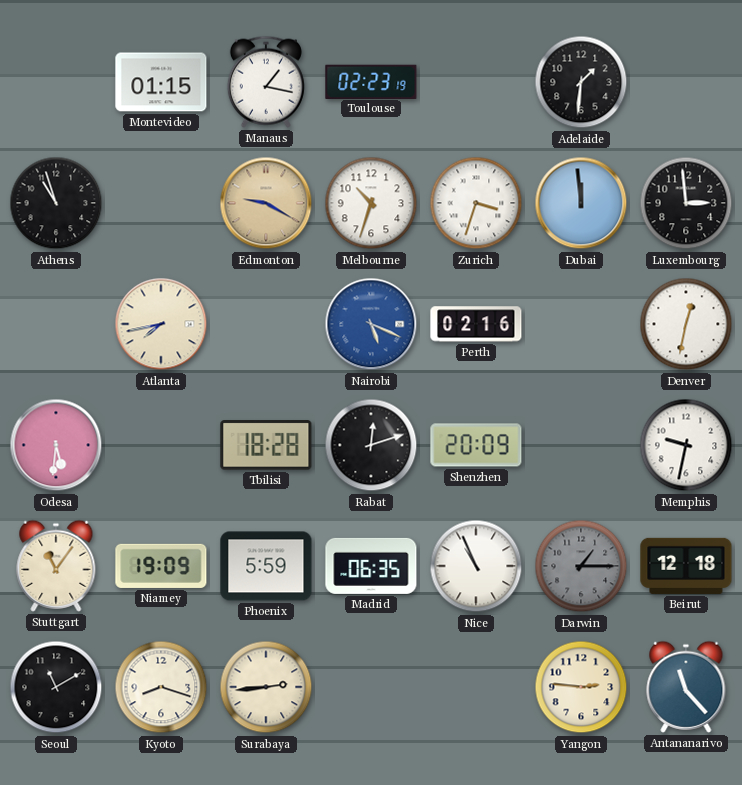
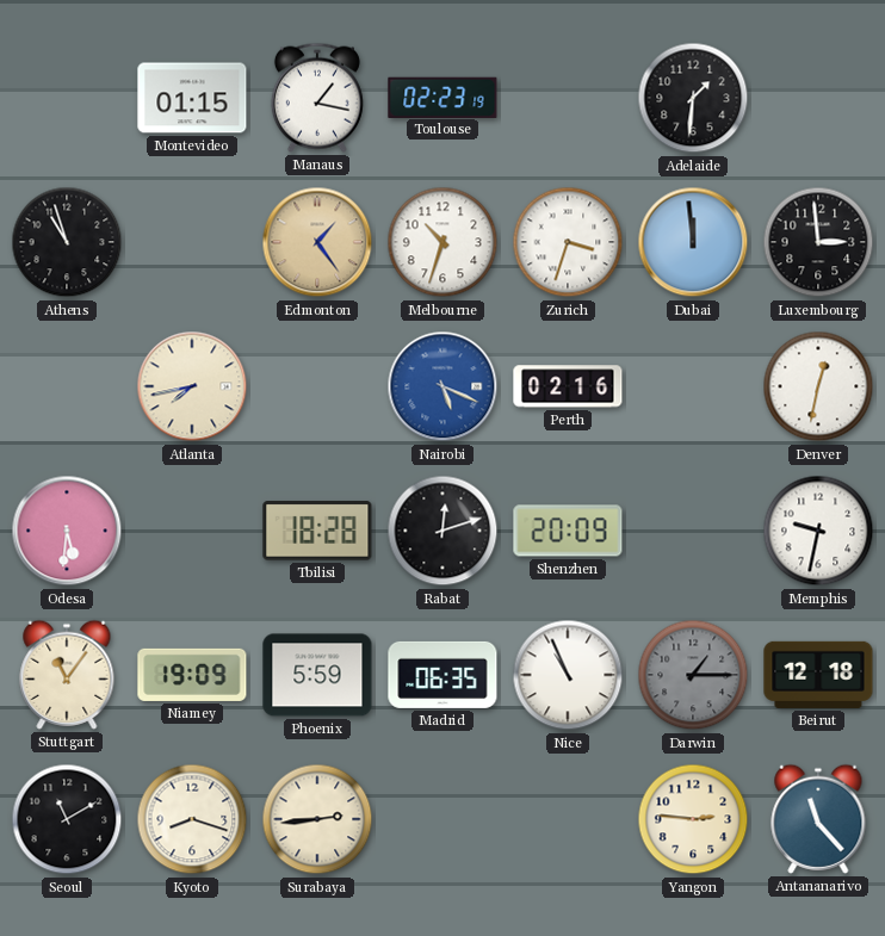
Edmonton: 9:20 -> 1:24 (317, 242)
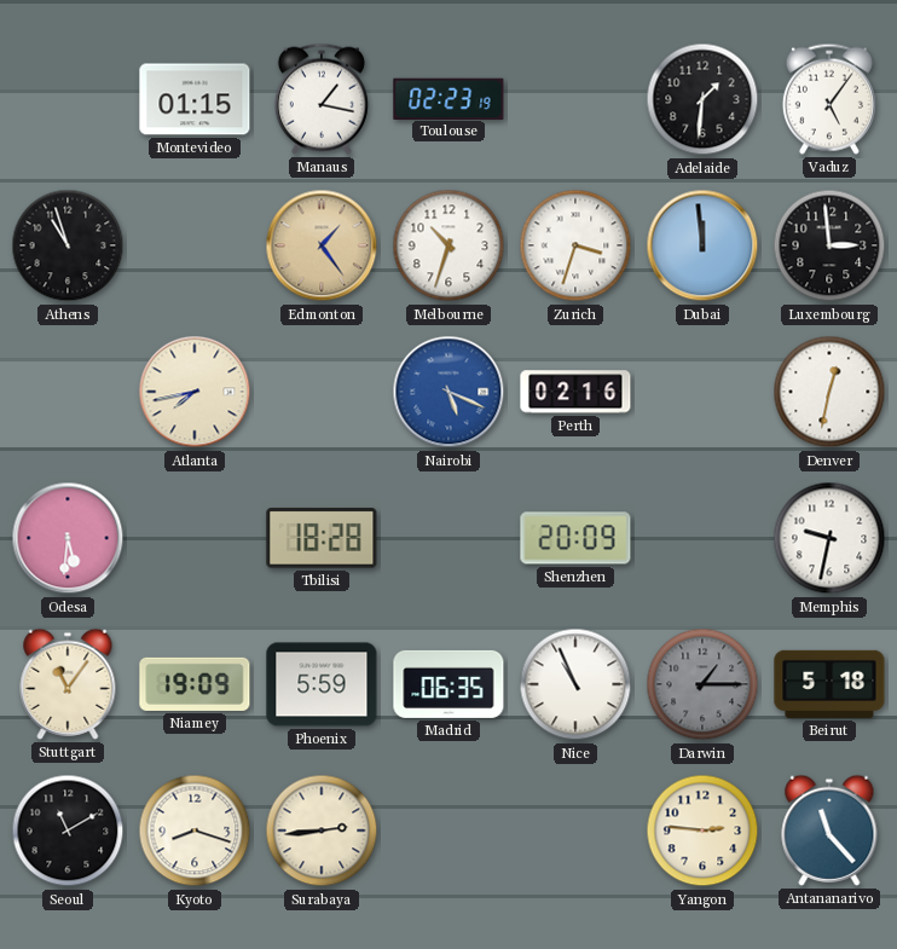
Vaduz: none -> 5:06 (829, 99)
Rabat: 12:12 -> none (442, 531)
Beirut: 12:18 -> 5:18 (829, 684)
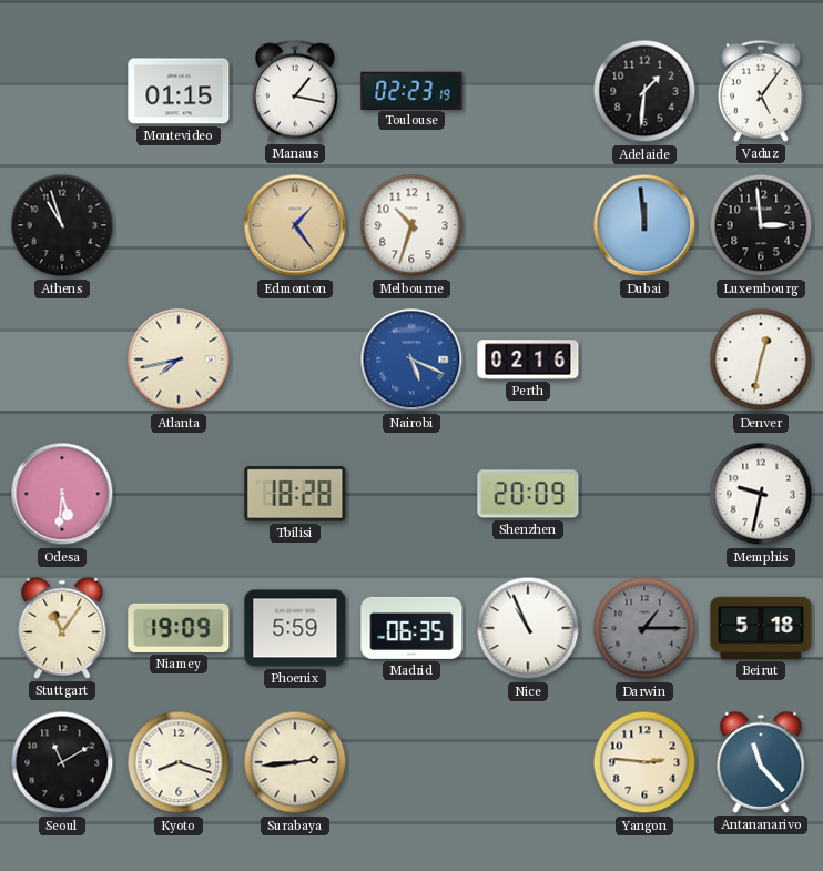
Zurich: 3:33 -> none (575, 245)
